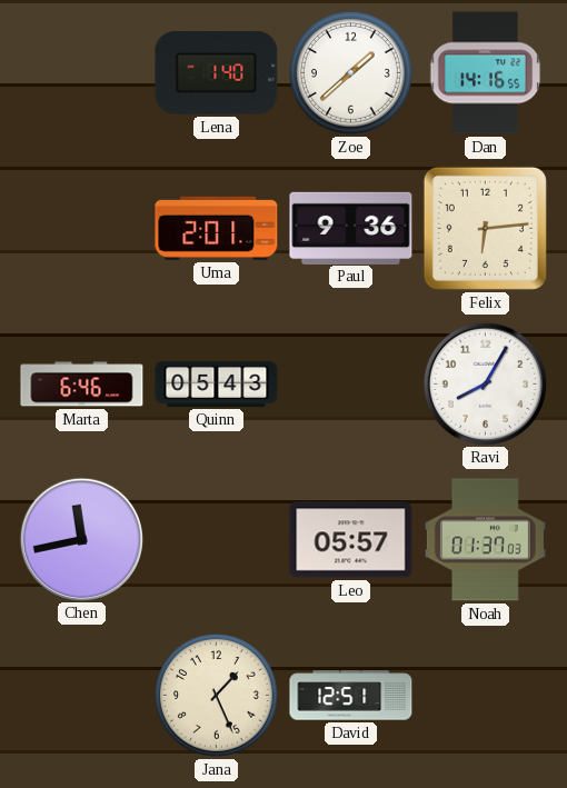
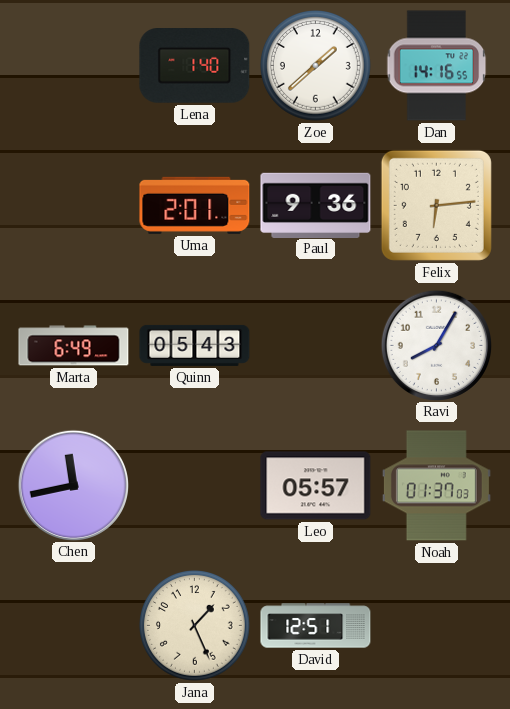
Marta: 6:46 -> 6:49 (74, 346)
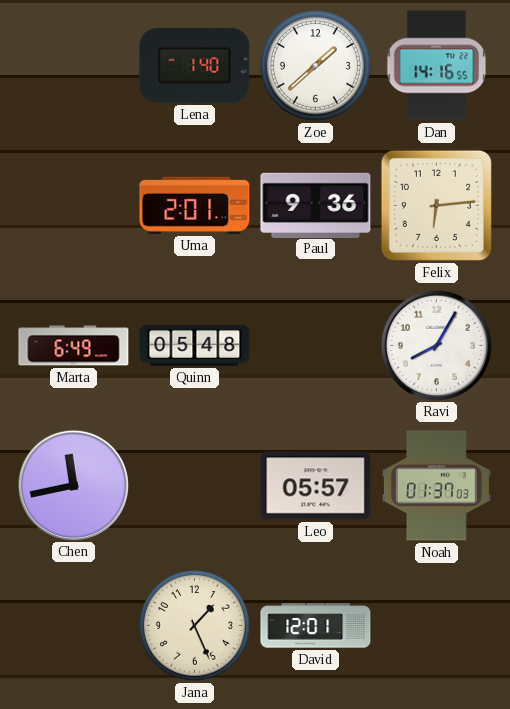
Quinn: 05:43 -> 05:48 (195, 345)
David: 12:51 -> 12:01 (316, 626)
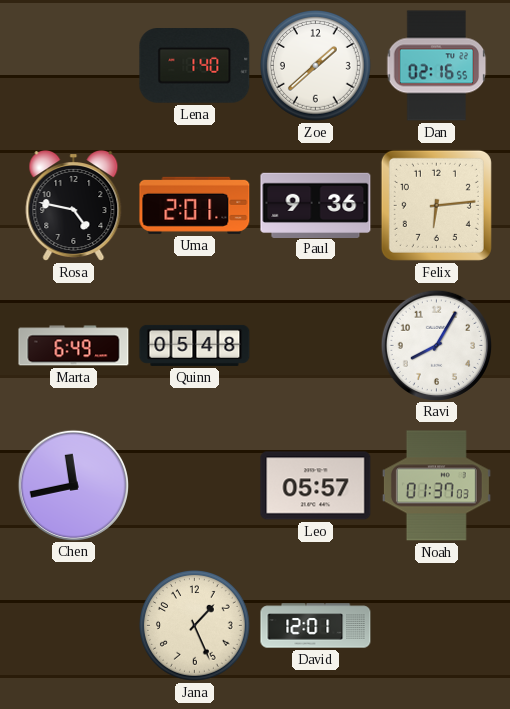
Dan: 14:16 -> 02:16 (437, 66)
Rosa: none -> 4:47 (74, 206)
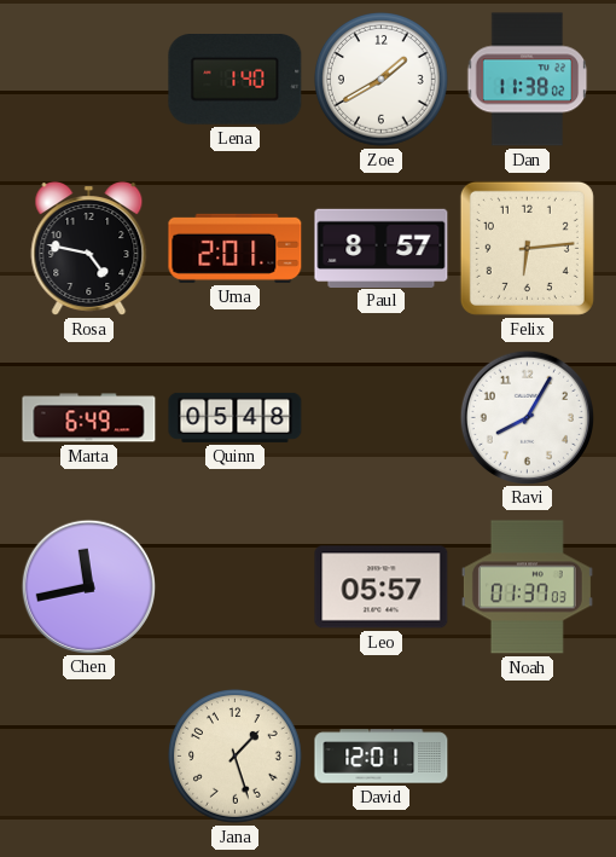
Zoe: 1:38 -> 1:40 (382, 80)
Dan: 02:16 -> 11:38 (528, 80)
Paul: 9:36 -> 8:57 (382, 248)
Jana: 1:26 -> 1:27 (236, 757)
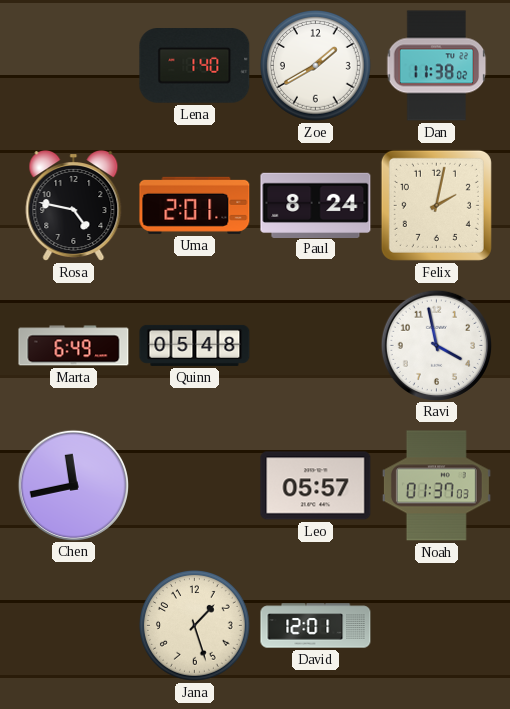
Paul: 8:57 -> 8:24 (316, 205)
Felix: 6:14 -> 2:02 (436, 205)
Ravi: 8:05 -> 3:58 (436, 345)
